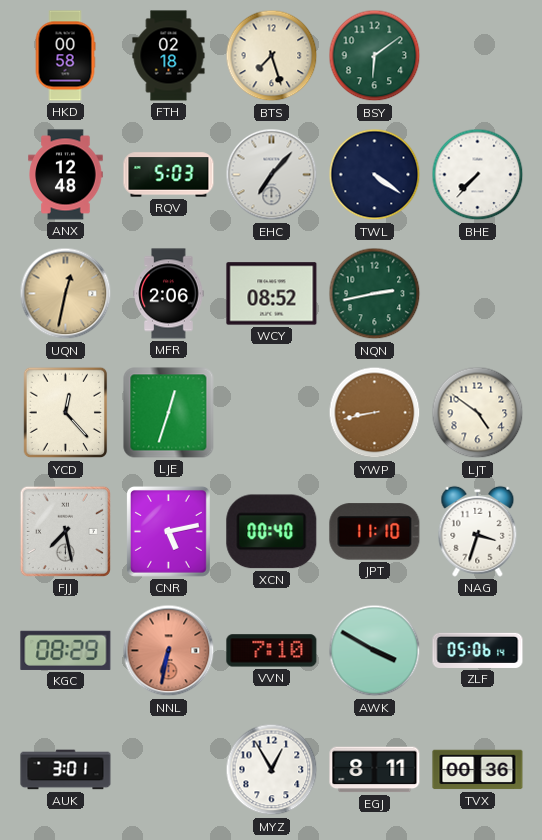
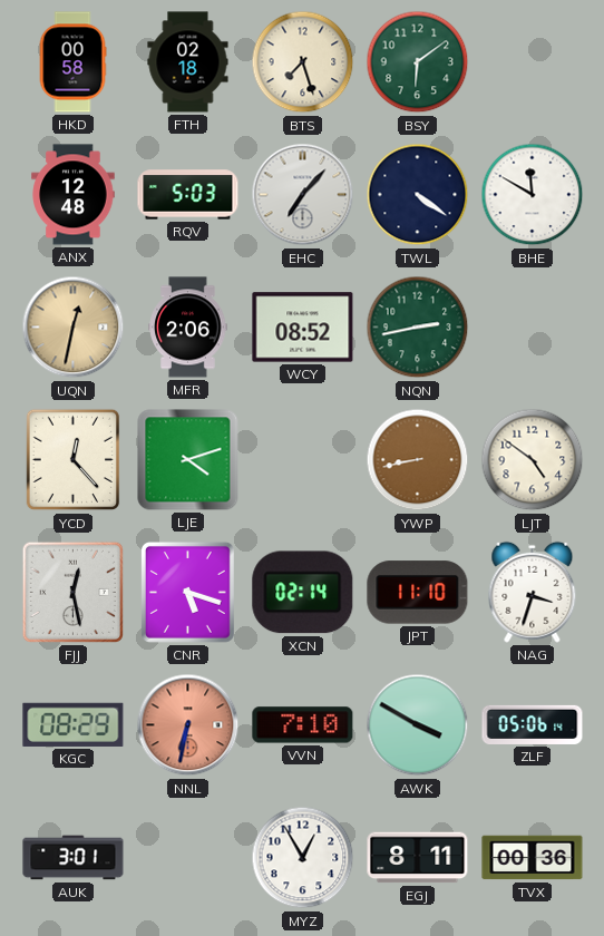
BHE: 7:37 -> 11:50 (533, 195)
LJE: 12:33 -> 4:12 (188, 460)
FJJ: 7:28 -> 12:28 (72, 592)
CNR: 5:13 -> 5:18 (187, 592)
XCN: 00:40 -> 02:14 (303, 593)
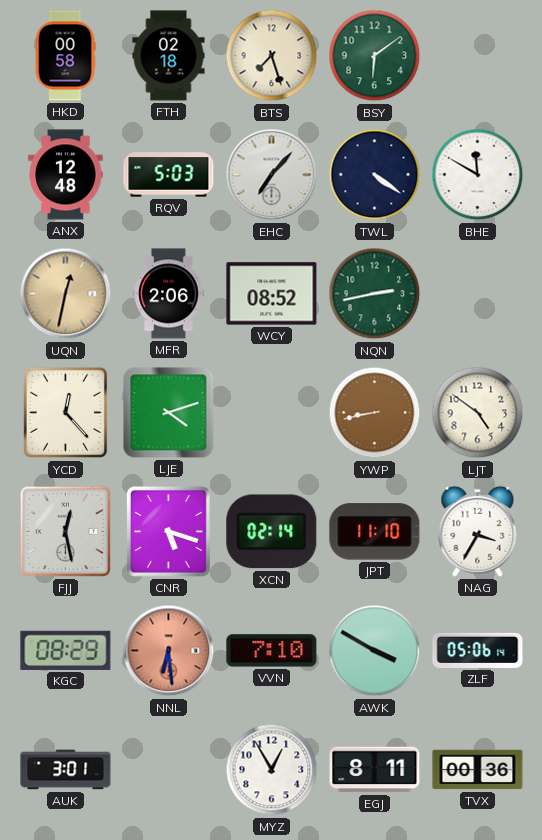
NAG: 3:33 -> 3:35 (478, 531)
NNL: 6:32 -> 6:29 (169, 651)
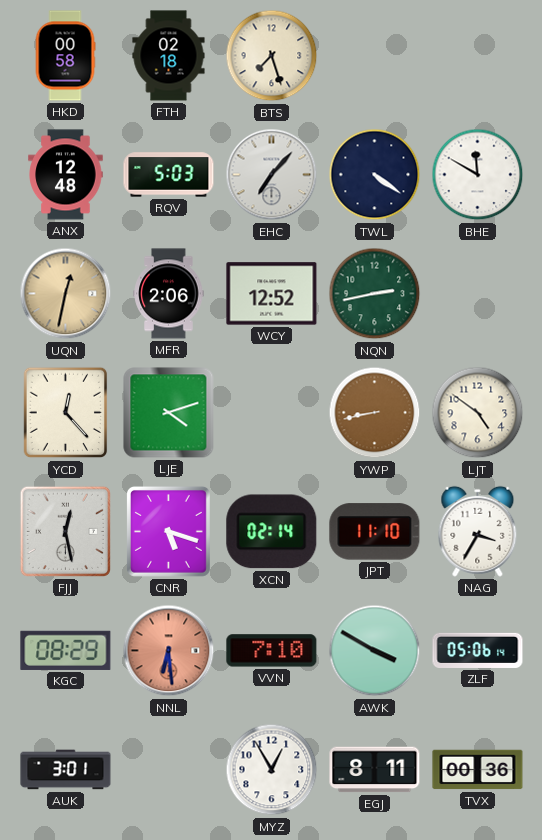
BSY: 6:09 -> none (375, 56)
WCY: 08:52 -> 12:52 (272, 294)
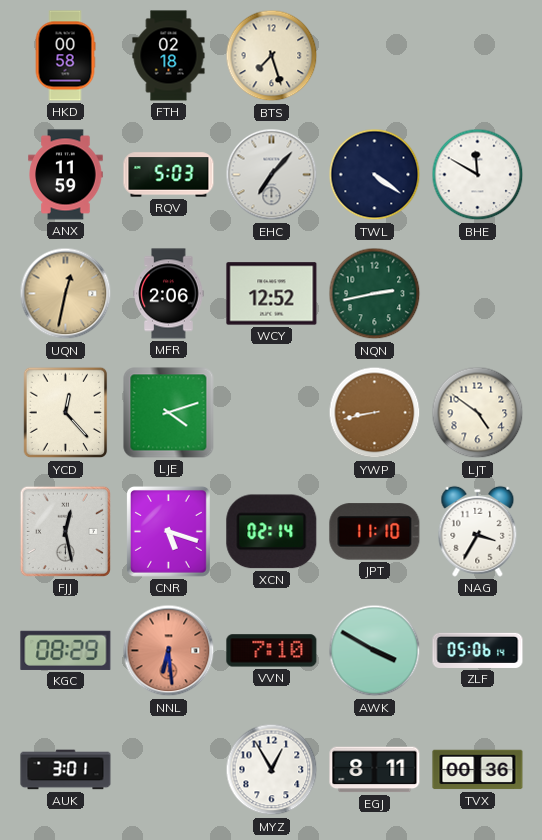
ANX: 12:48 -> 11:59 (66, 175)
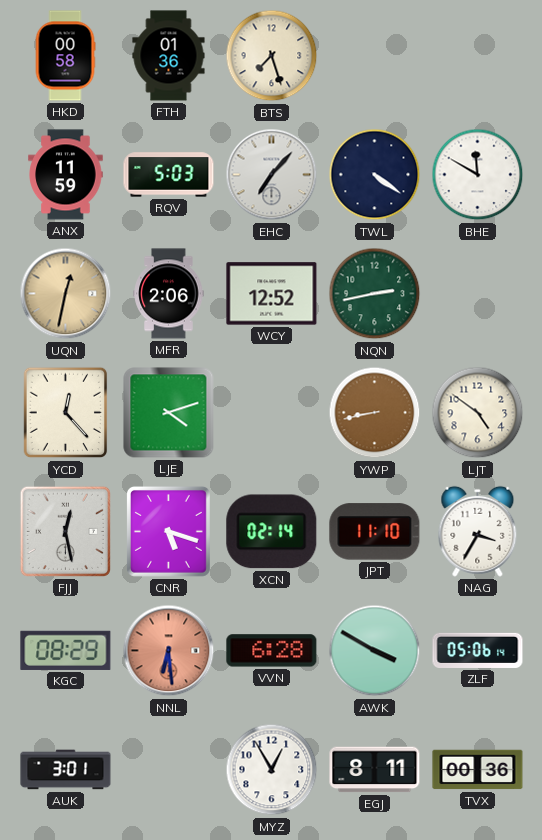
FTH: 02:18 -> 01:36 (169, 56)
VVN: 7:10 -> 6:28 (272, 651)
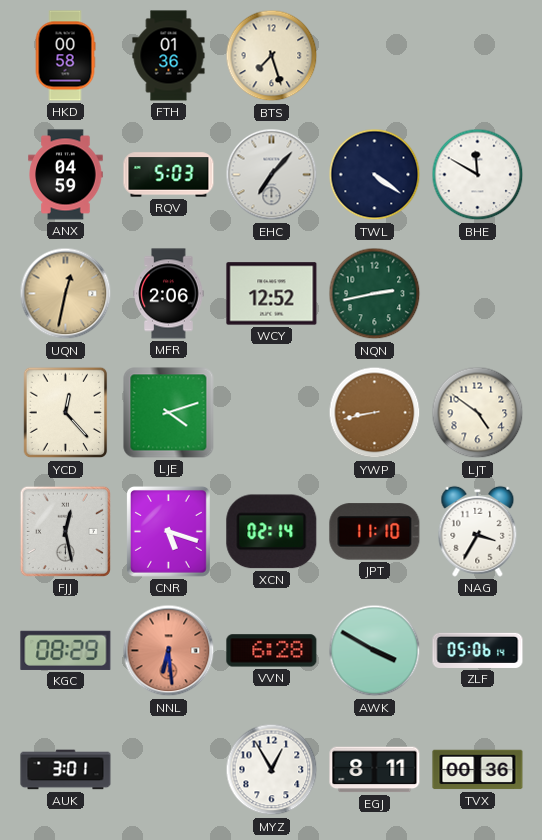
ANX: 11:59 -> 04:59 (66, 175)
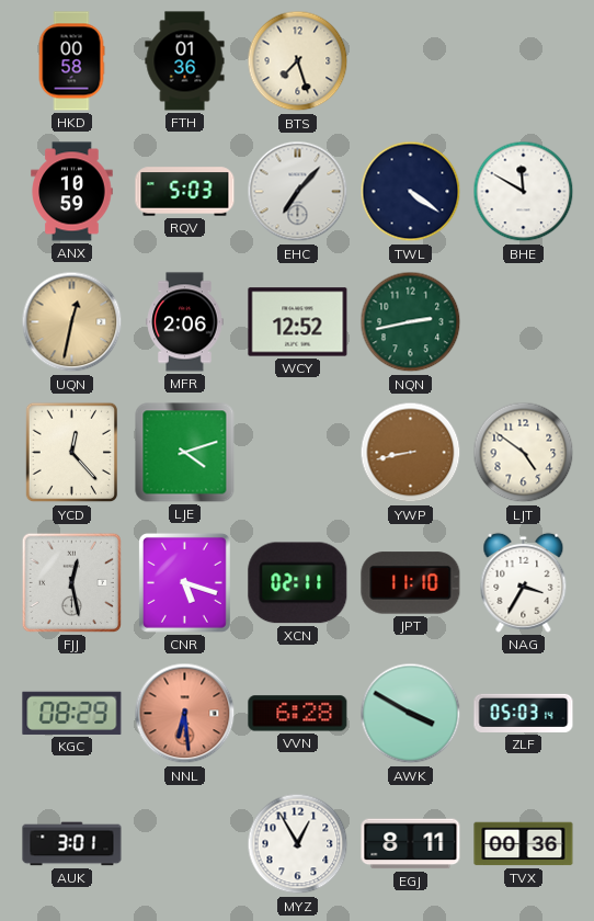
ANX: 04:59 -> 10:59 (72, 192)
XCN: 02:14 -> 02:11 (298, 583)
ZLF: 05:06 -> 05:03 (524, 713)
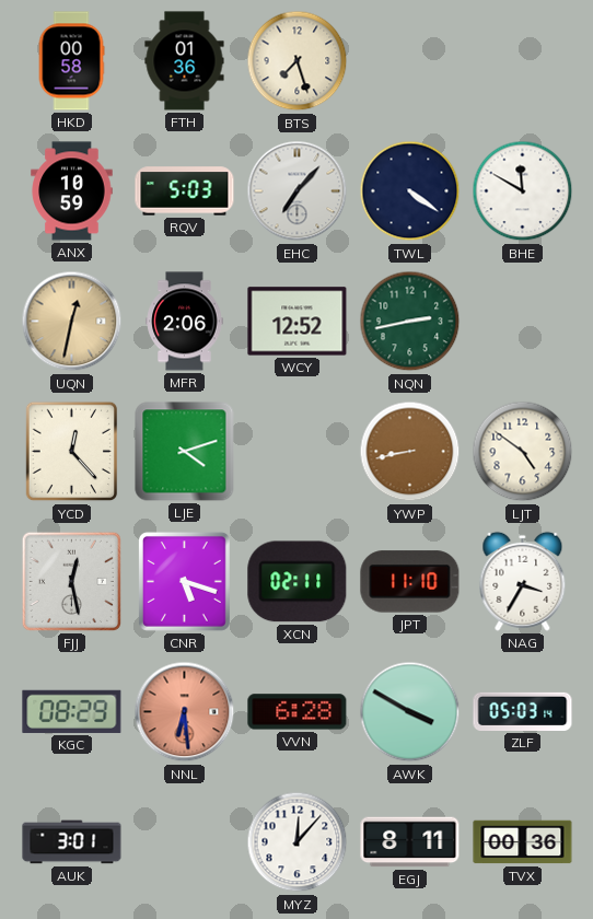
MYZ: 12:55 -> 12:07 (298, 842)
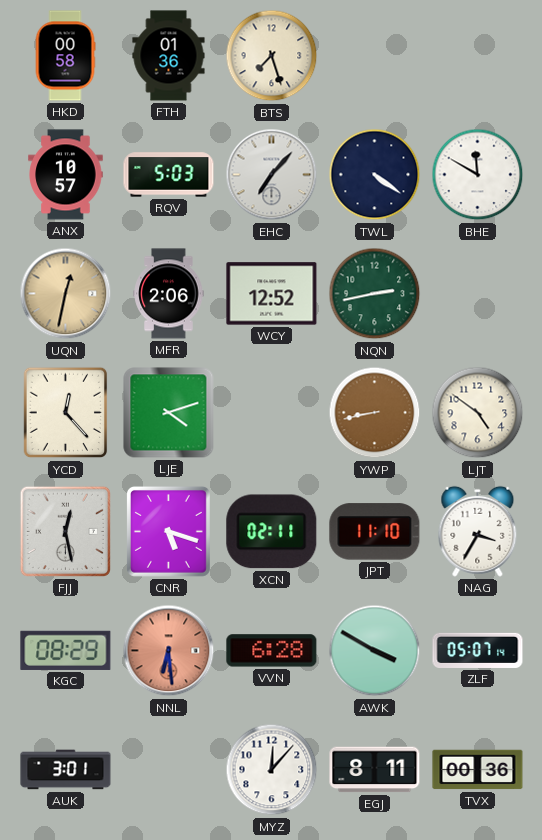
ANX: 10:59 -> 10:57 (66, 175)
ZLF: 05:03 -> 05:07 (478, 650)
